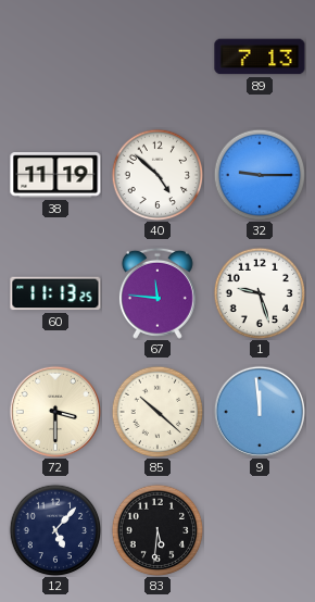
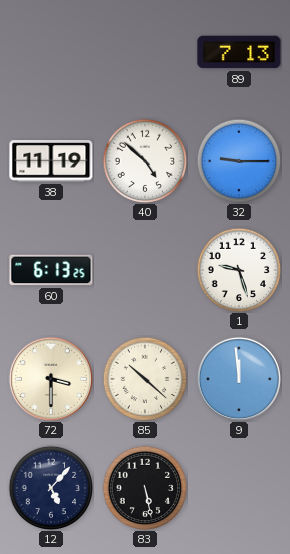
60: 11:13 -> 6:13 (51, 270)
67: 11:46 -> none (157, 293)
83: 5:31 -> 5:28 (145, 488)
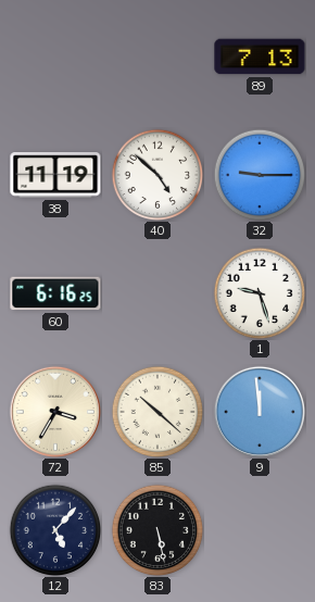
60: 6:13 -> 6:16 (55, 293)
72: 3:30 -> 3:35 (55, 412)
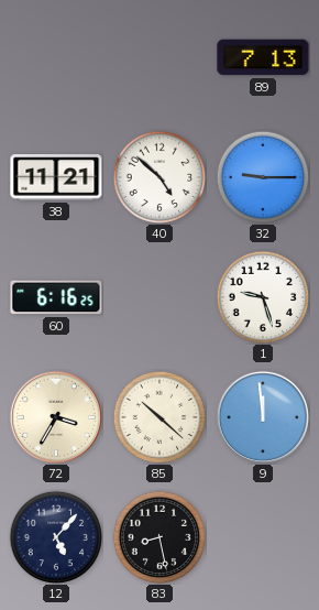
38: 11:19 -> 11:21 (56, 177)
83: 5:28 -> 8:28 (159, 537)
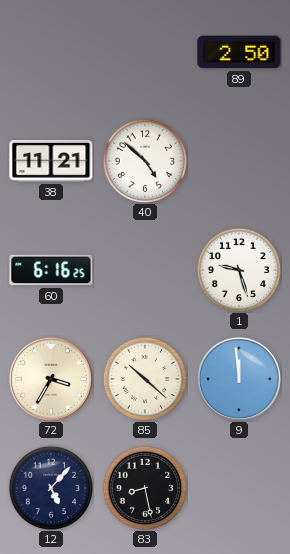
89: 7:13 -> 2:50 (239, 52)
32: 9:15 -> none (263, 177)
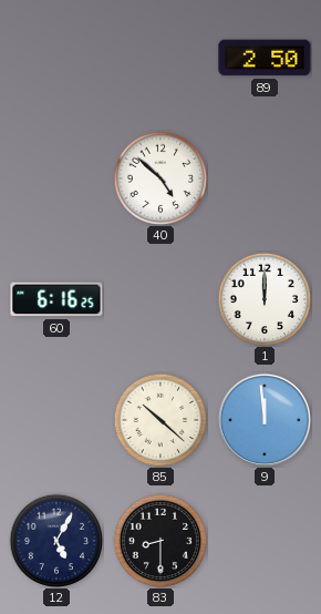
38: 11:21 -> none (51, 161)
1: 9:27 -> 12:00 (265, 299)
72: 3:35 -> none (51, 379)
12: 5:07 -> 5:05 (56, 541)
83: 8:28 -> 8:30 (161, 541)
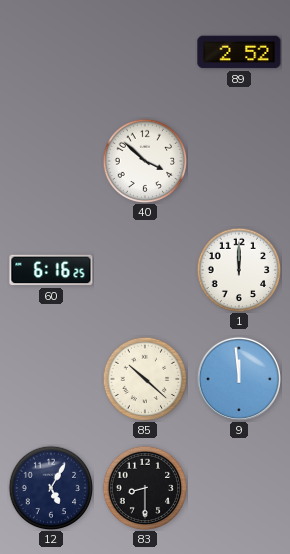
89: 2:50 -> 2:52 (239, 52)
40: 4:52 -> 3:52 (145, 161)
